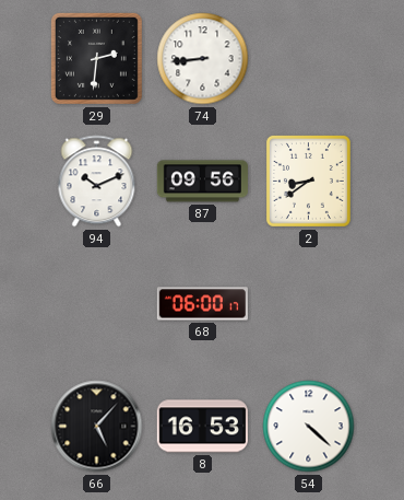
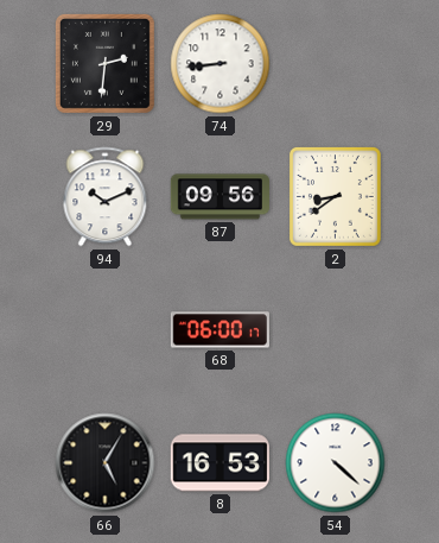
66: 5:07 -> 5:05 (106, 463)
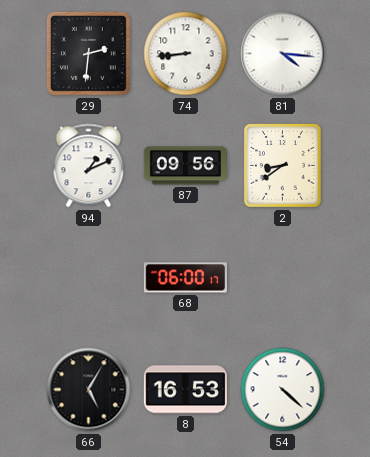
81: none -> 4:16 (283, 54)
94: 10:11 -> 1:11 (89, 166)
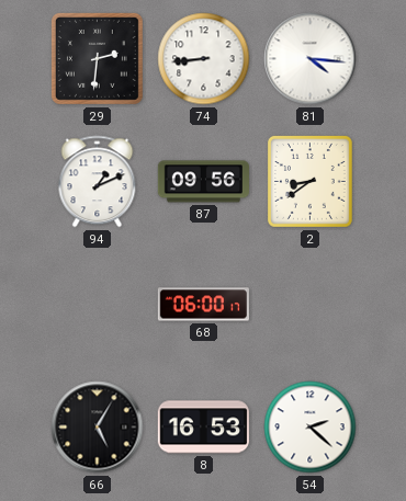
54: 4:22 -> 2:22 (311, 428)
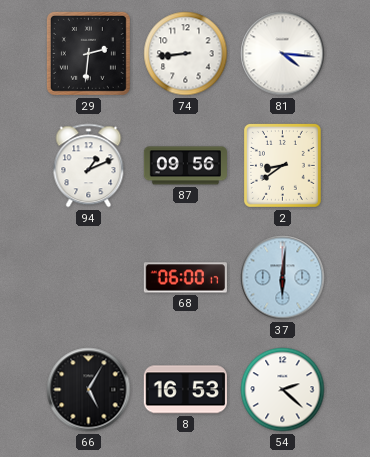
37: none -> 6:01 (283, 278)
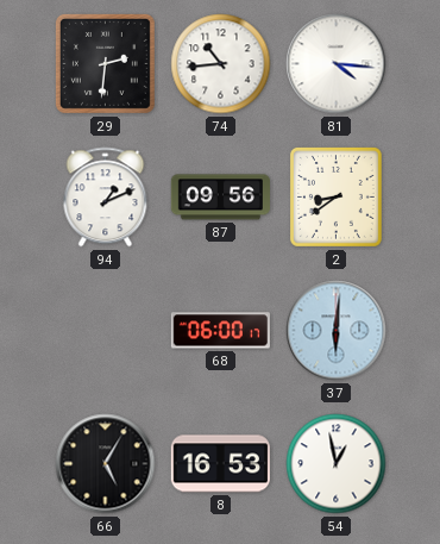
74: 8:44 -> 10:44 (221, 64)
54: 2:22 -> 12:58 (337, 464)
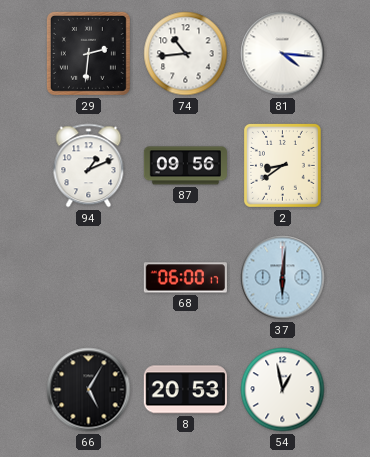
8: 16:53 -> 20:53 (185, 390)
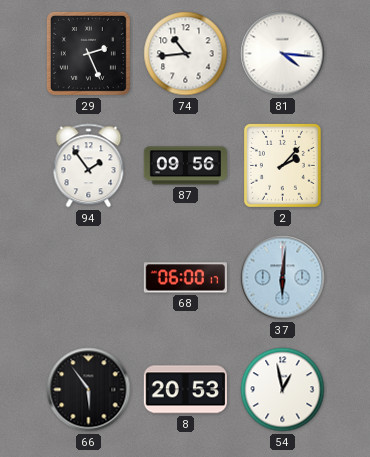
29: 2:31 -> 2:26 (88, 53)
94: 1:11 -> 1:54 (89, 166)
2: 8:39 -> 2:07 (282, 165)
66: 5:05 -> 5:54 (89, 390)
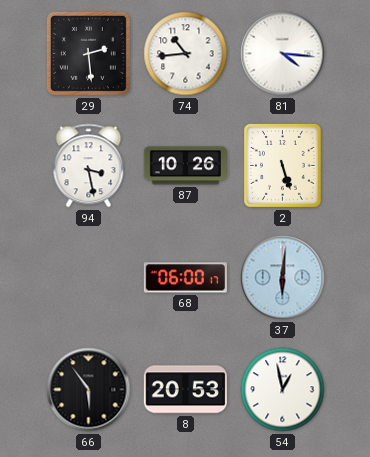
29: 2:26 -> 2:29 (88, 53)
94: 1:54 -> 3:28 (89, 166)
87: 09:56 -> 10:26 (185, 166)
2: 2:07 -> 5:27 (282, 165)
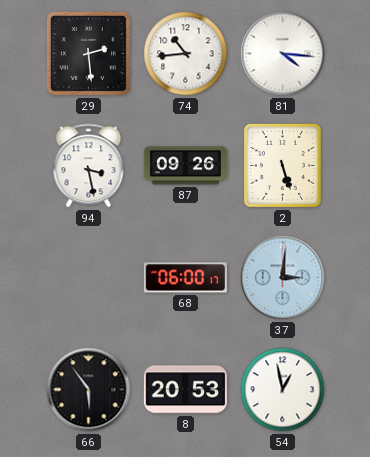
87: 10:26 -> 09:26 (185, 166)
37: 6:01 -> 3:01 (283, 278)
